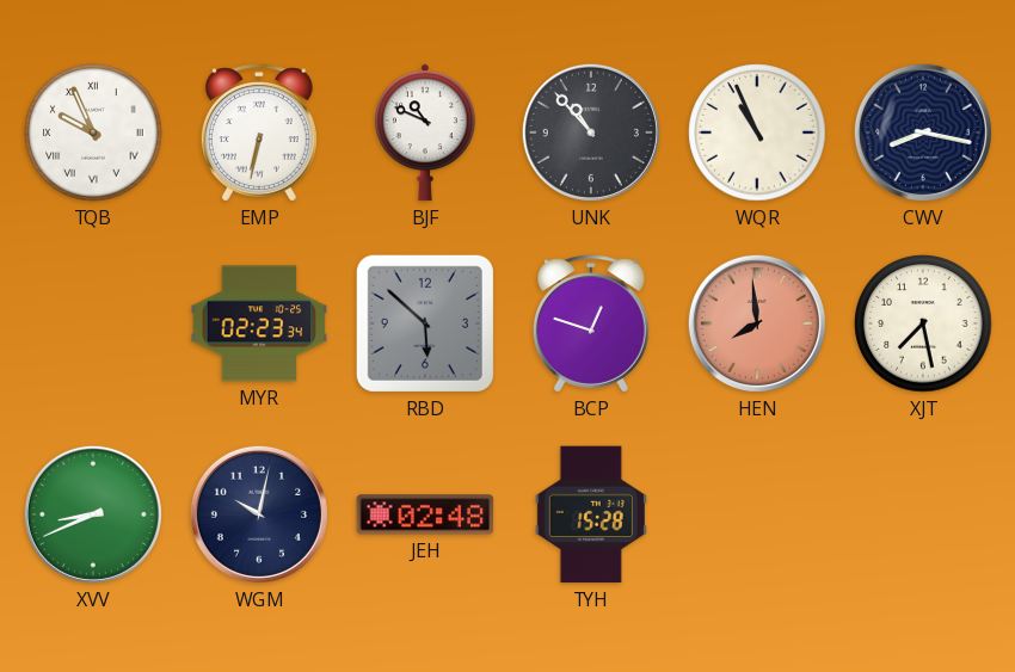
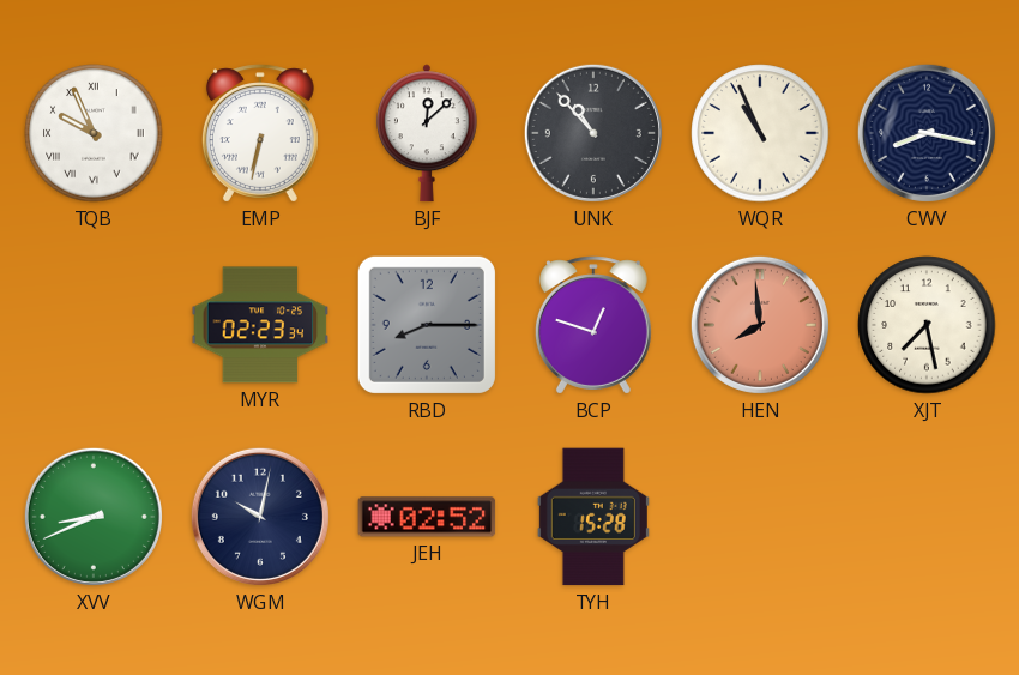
BJF: 10:49 -> 12:08 (427, 133)
RBD: 5:52 -> 8:15 (427, 325)
JEH: 02:48 -> 02:52 (427, 517)
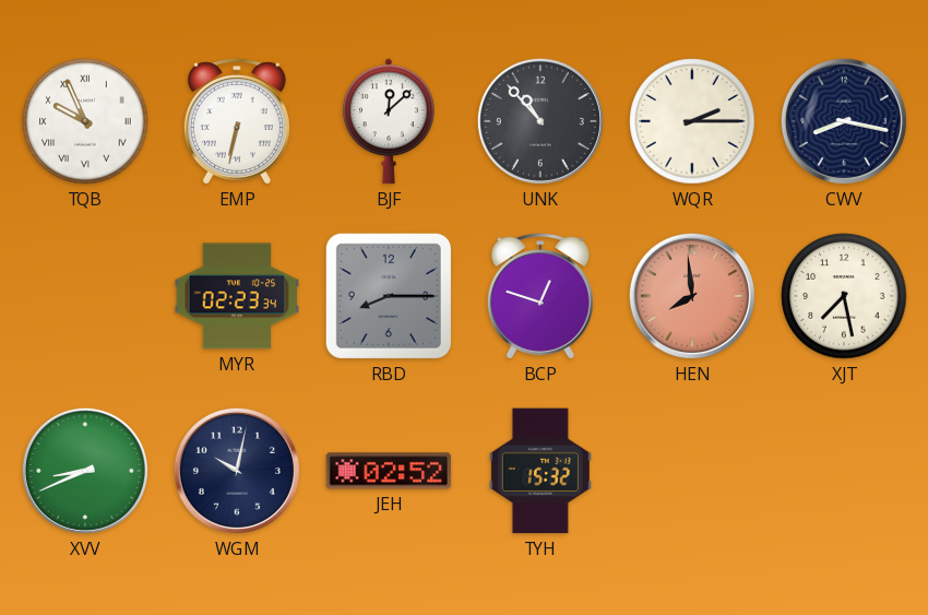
WQR: 10:56 -> 2:15 (692, 121)
TYH: 15:28 -> 15:32 (540, 471)
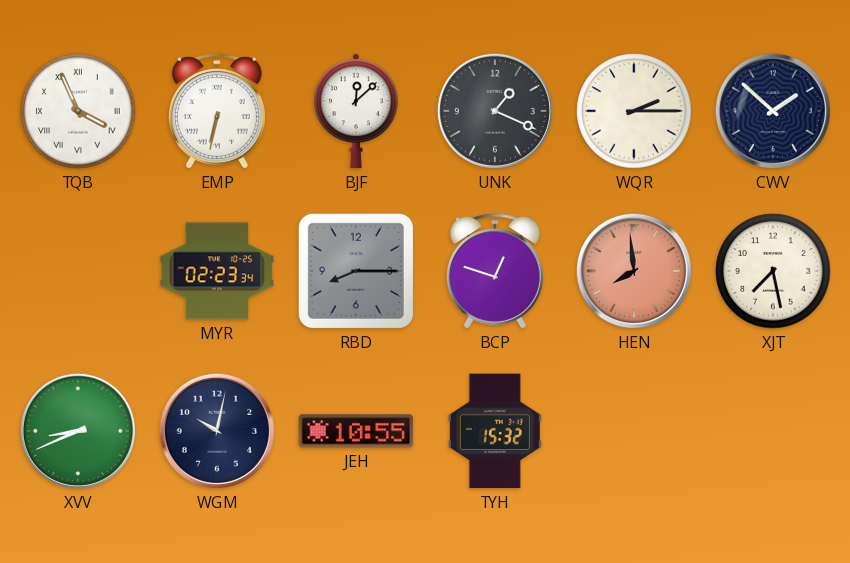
TQB: 9:56 -> 3:56 (78, 111)
UNK: 10:53 -> 1:19 (495, 111)
CWV: 8:17 -> 1:52 (773, 111)
JEH: 02:52 -> 10:55 (356, 431)
